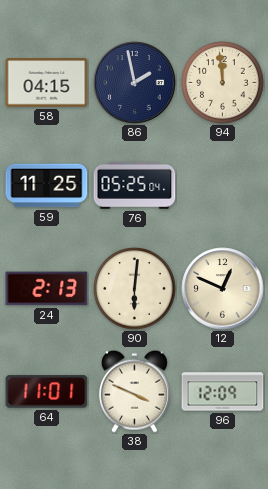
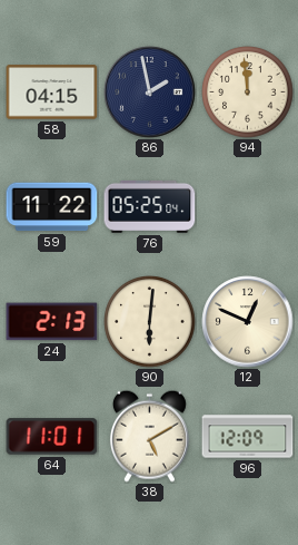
59: 11:25 -> 11:22 (52, 207)
38: 3:49 -> 5:10 (149, 436)
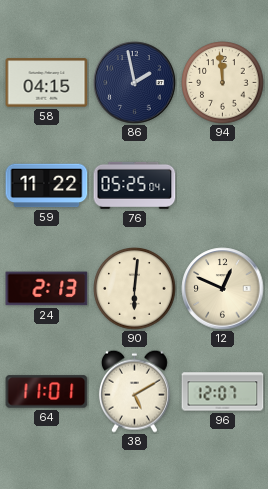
96: 12:09 -> 12:07 (223, 392)
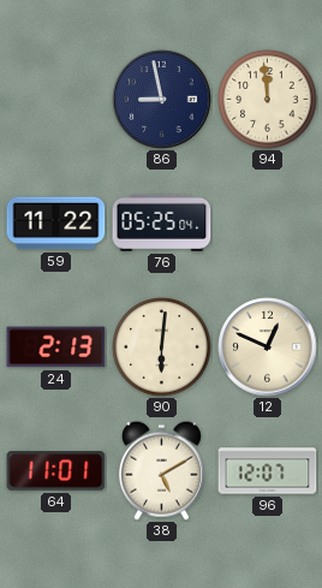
58: 04:15 -> none (47, 83)
86: 1:58 -> 8:58 (162, 100)
